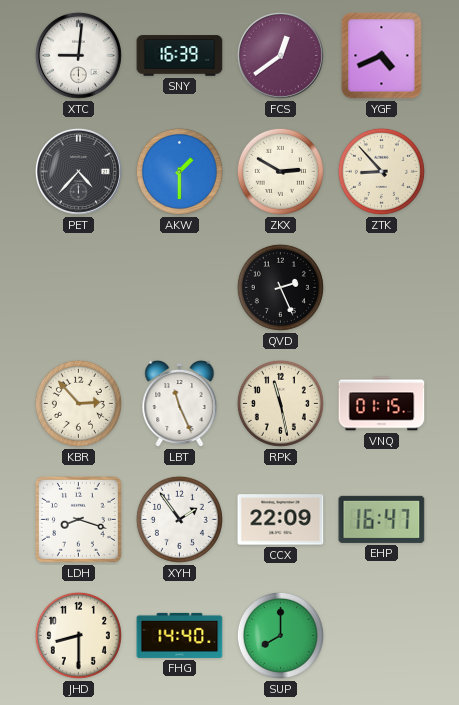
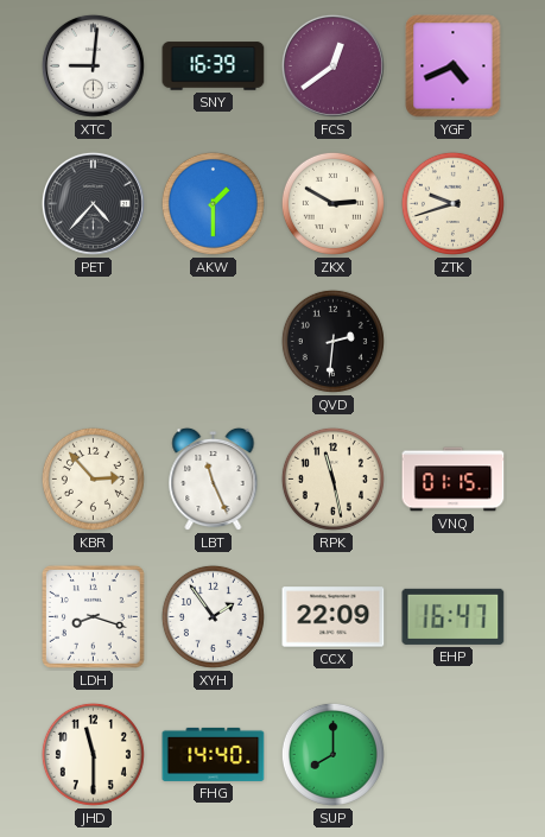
ZTK: 8:53 -> 9:42 (452, 203)
QVD: 2:26 -> 2:31 (332, 341)
JHD: 8:30 -> 11:30 (93, 754)
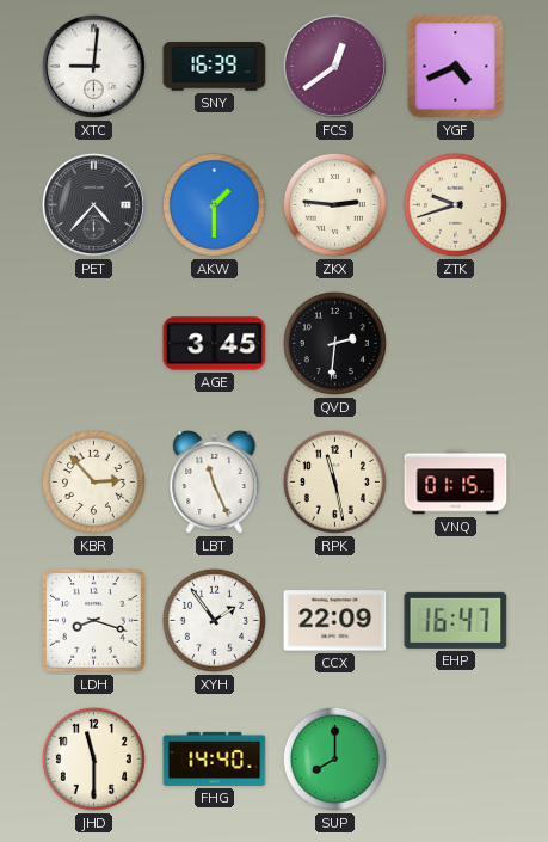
ZKX: 2:50 -> 2:46 (334, 204)
AGE: none -> 3:45 (215, 344)
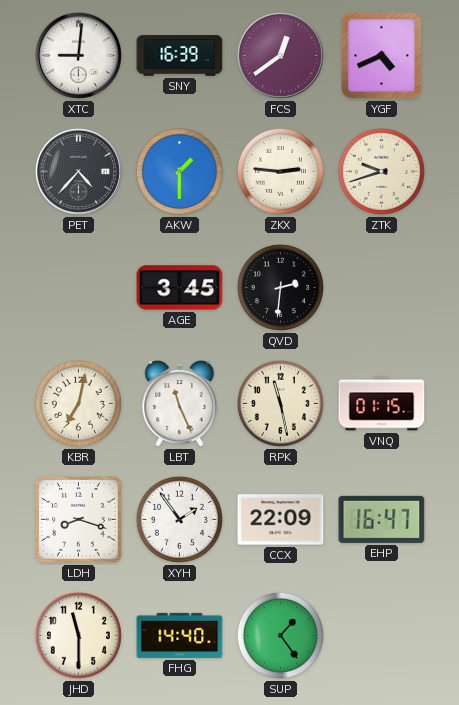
KBR: 2:53 -> 7:02 (78, 403)
SUP: 8:00 -> 1:24 (280, 635)
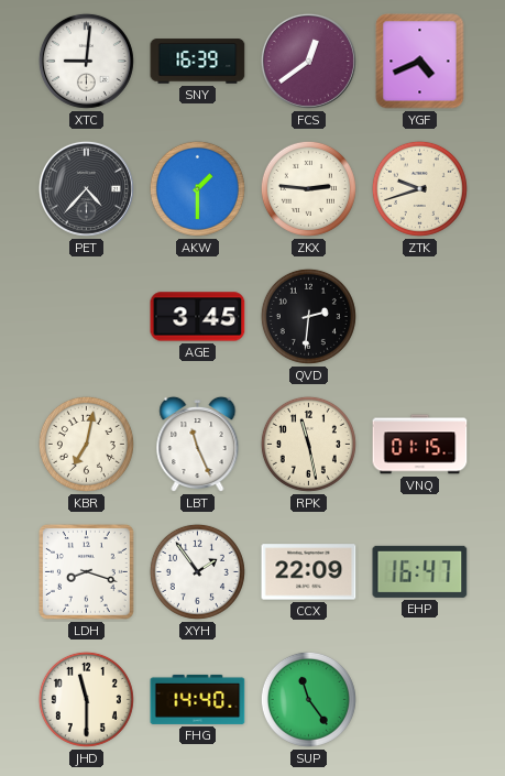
SUP: 1:24 -> 11:24 (308, 699)
